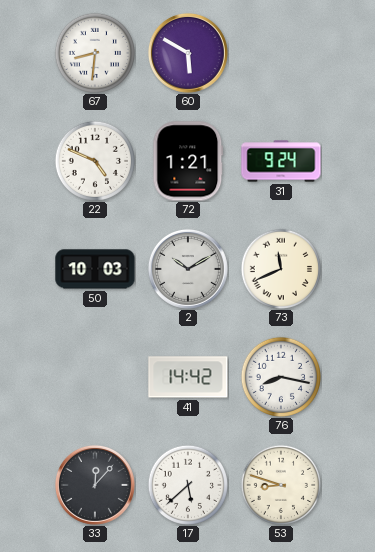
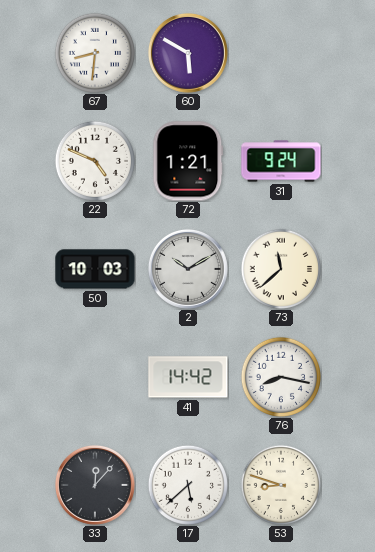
73: 11:41 -> 11:38 (280, 268)
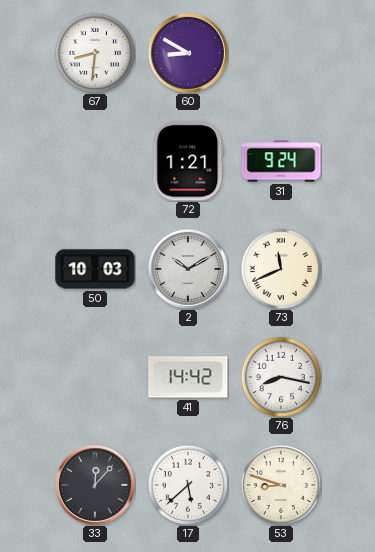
60: 5:50 -> 8:50 (188, 53)
22: 4:49 -> none (94, 160)
73: 11:38 -> 11:41 (280, 268)
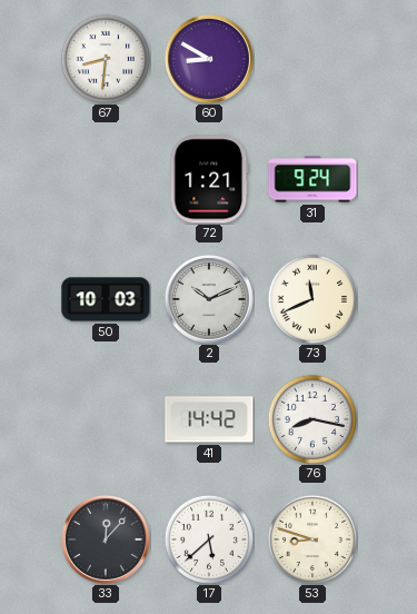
2: 10:10 -> 10:11 (209, 299)
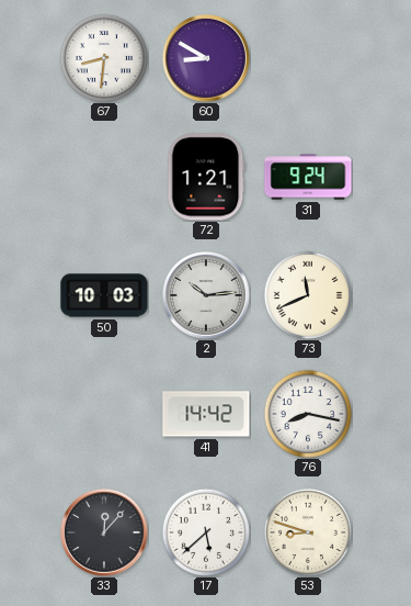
2: 10:11 -> 10:14 (206, 295)
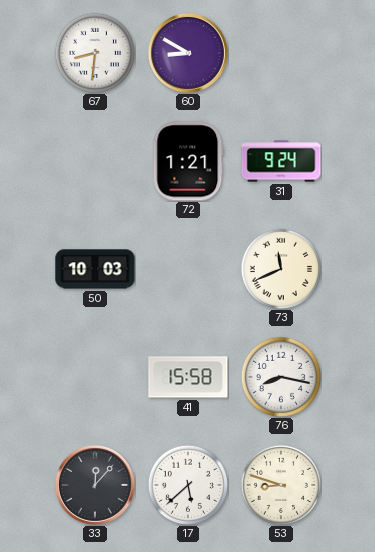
2: 10:14 -> none (206, 295)
41: 14:42 -> 15:58 (188, 377)
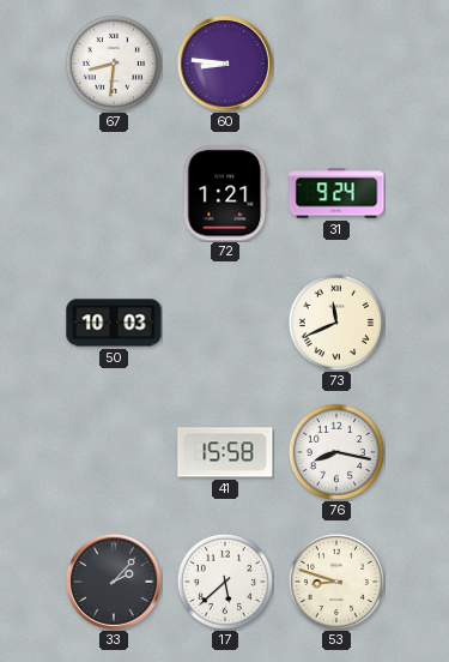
60: 8:50 -> 8:46 (225, 64)
33: 12:07 -> 2:07 (114, 582)
